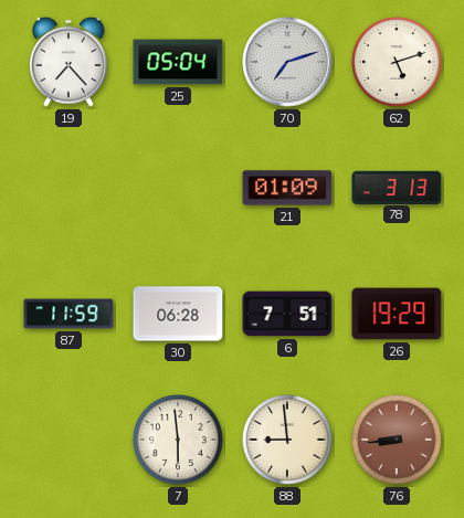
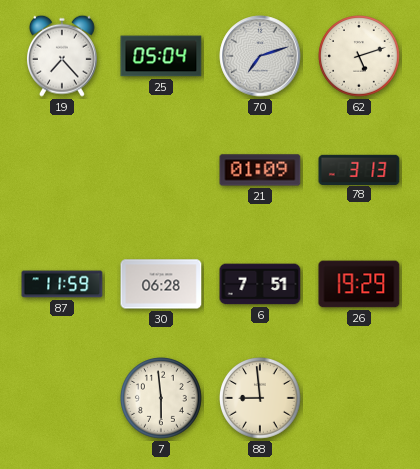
76: 8:44 -> none (397, 440)
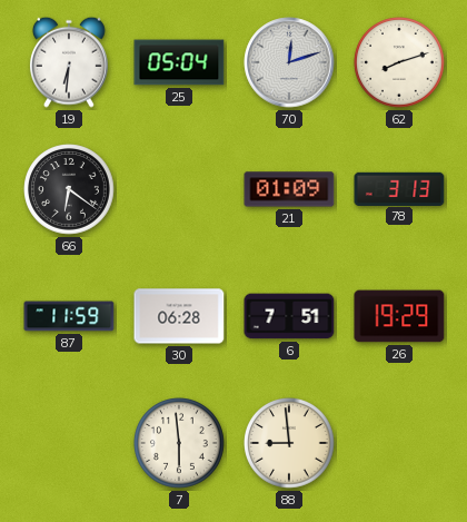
19: 7:23 -> 6:31 (69, 62)
70: 7:12 -> 12:12 (289, 62)
62: 5:12 -> 8:12 (399, 62)
66: none -> 6:21 (69, 189)
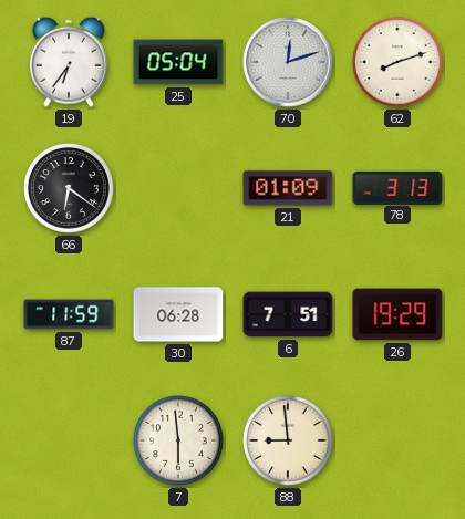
19: 6:31 -> 6:36 (69, 62)
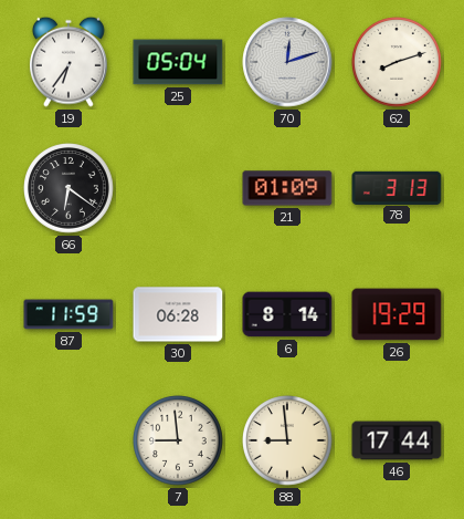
6: 7:51 -> 8:14 (287, 314)
7: 5:59 -> 8:59 (178, 440)
46: none -> 17:44 (397, 440)
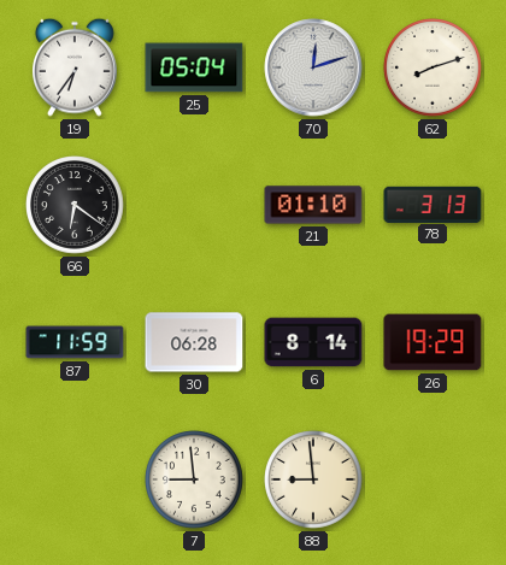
21: 01:09 -> 01:10 (313, 205)
46: 17:44 -> none (397, 440)
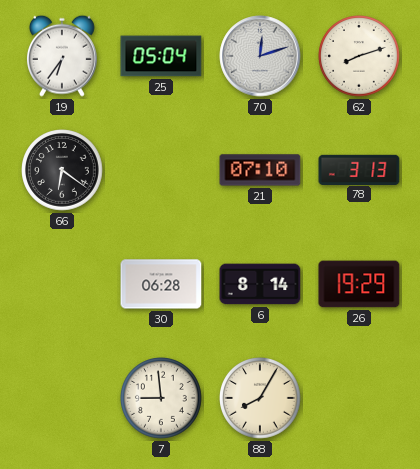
21: 01:10 -> 07:10 (260, 170)
87: 11:59 -> none (75, 342)
88: 8:59 -> 8:05 (260, 398)
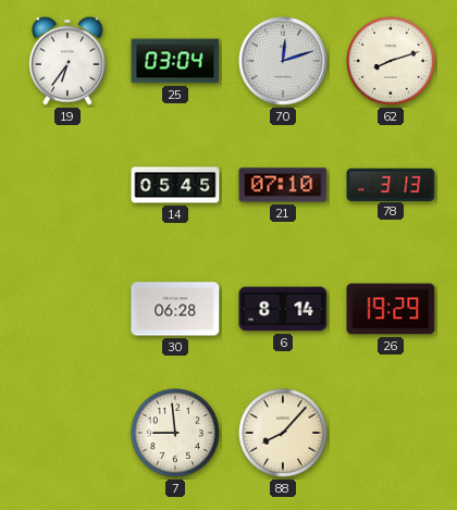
25: 05:04 -> 03:04 (175, 61)
66: 6:21 -> none (62, 170)
14: none -> 05:45 (175, 185)
88: 8:05 -> 8:07 (283, 433)
